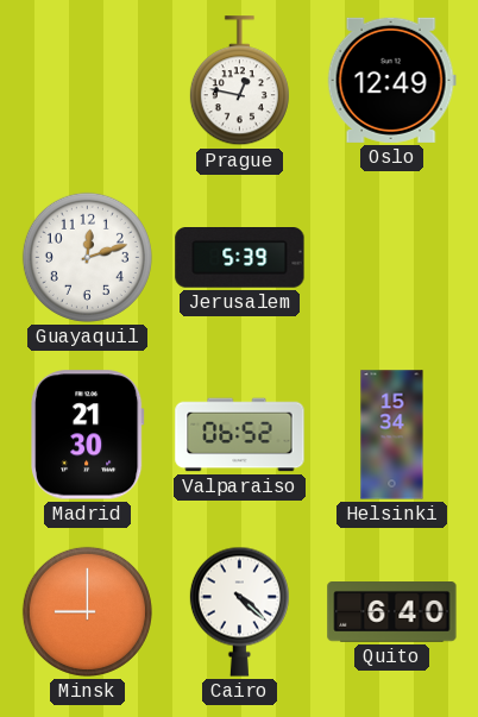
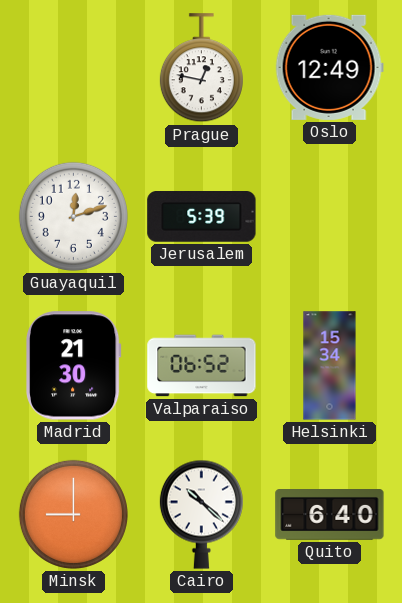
Cairo: 4:22 -> 10:22 (201, 514)
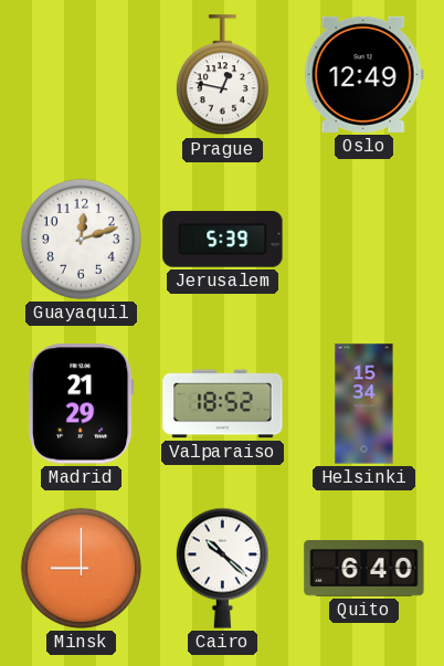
Madrid: 21:30 -> 21:29 (82, 404)
Valparaiso: 06:52 -> 18:52 (223, 404)
